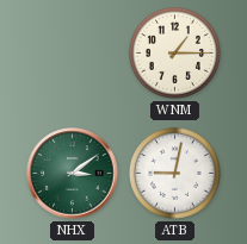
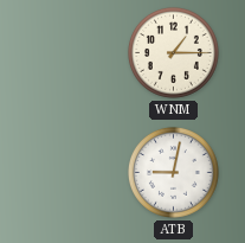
NHX: 3:09 -> none (73, 174)
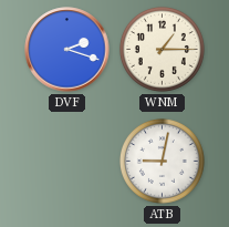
DVF: none -> 2:18 (67, 50)
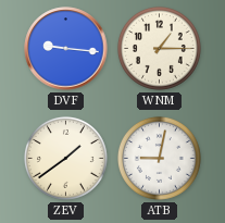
DVF: 2:18 -> 9:16 (66, 49)
ZEV: none -> 1:39 (65, 158)
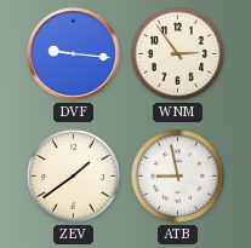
WNM: 1:15 -> 2:54 (177, 53)
ATB: 9:02 -> 8:58 (177, 175)
